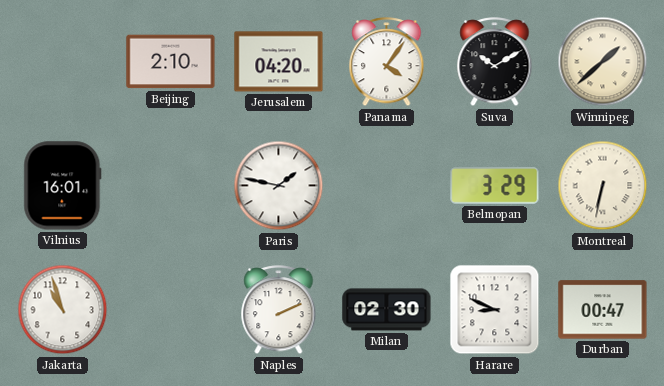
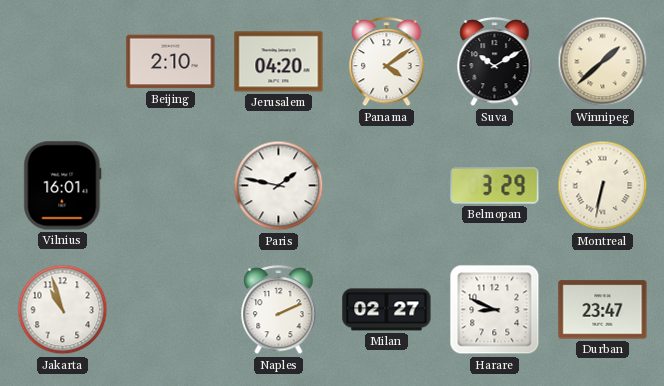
Panama: 4:06 -> 4:09 (387, 62)
Milan: 02:30 -> 02:27 (387, 310)
Durban: 00:47 -> 23:47 (603, 310)
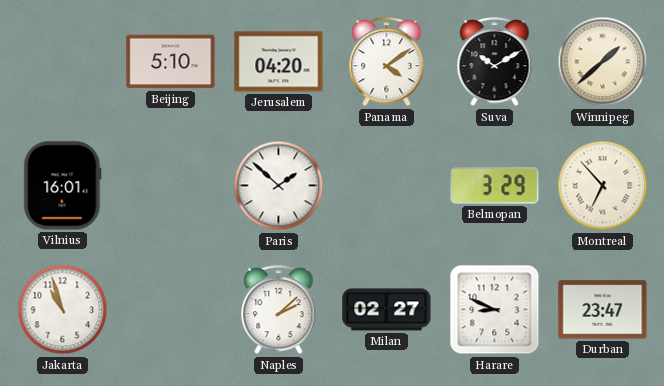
Beijing: 2:10 -> 5:10 (171, 62)
Paris: 1:47 -> 1:52 (279, 186)
Montreal: 6:32 -> 6:53 (603, 186)
Naples: 2:11 -> 2:08 (279, 310)
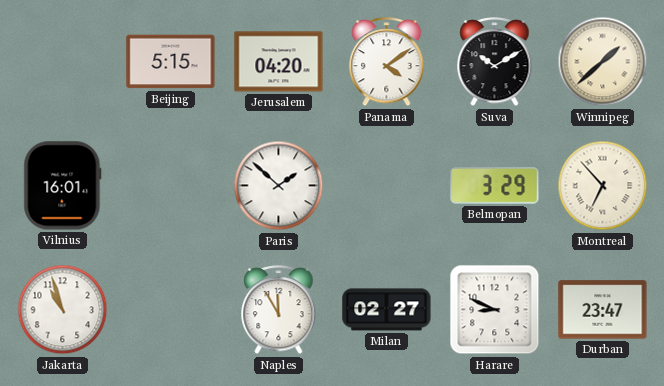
Beijing: 5:10 -> 5:15 (171, 62)
Naples: 2:08 -> 11:55 (279, 310)
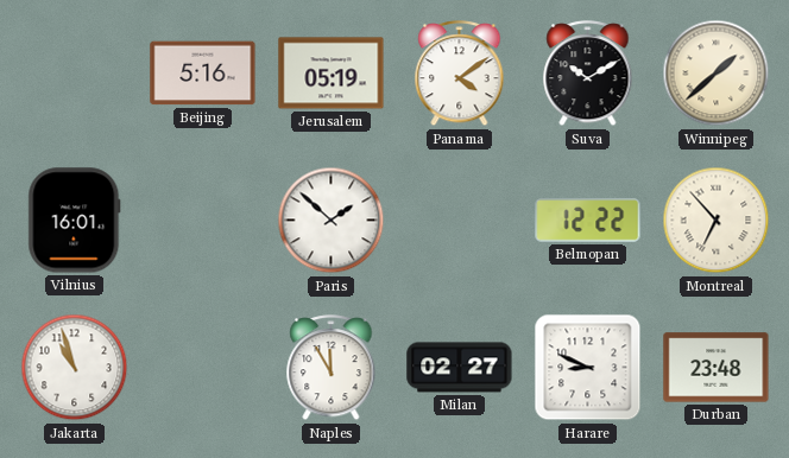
Beijing: 5:15 -> 5:16 (203, 74)
Jerusalem: 04:20 -> 05:19 (332, 74)
Belmopan: 3:29 -> 12:22 (588, 221)
Durban: 23:47 -> 23:48 (717, 368)
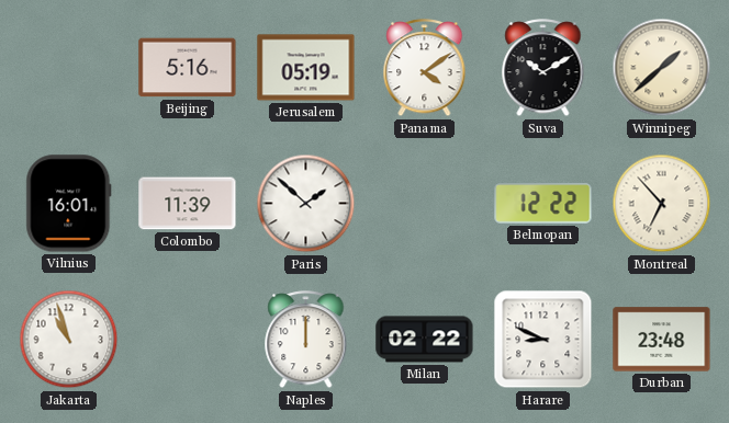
Colombo: none -> 11:39 (188, 204)
Naples: 11:55 -> 12:00 (306, 340)
Milan: 02:27 -> 02:22 (425, 340)
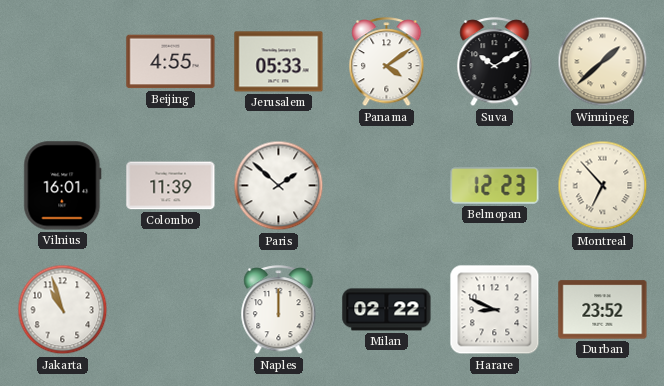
Beijing: 5:16 -> 4:55 (171, 62)
Jerusalem: 05:19 -> 05:33 (279, 62)
Belmopan: 12:22 -> 12:23 (495, 186)
Durban: 23:48 -> 23:52 (603, 310)
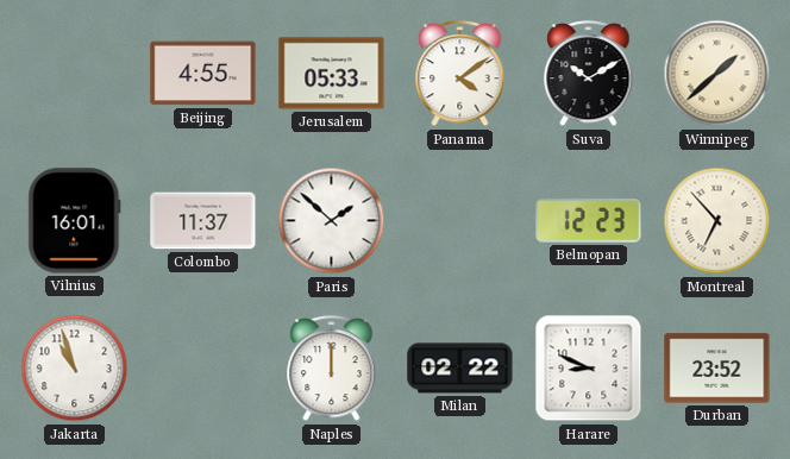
Colombo: 11:39 -> 11:37 (203, 221)
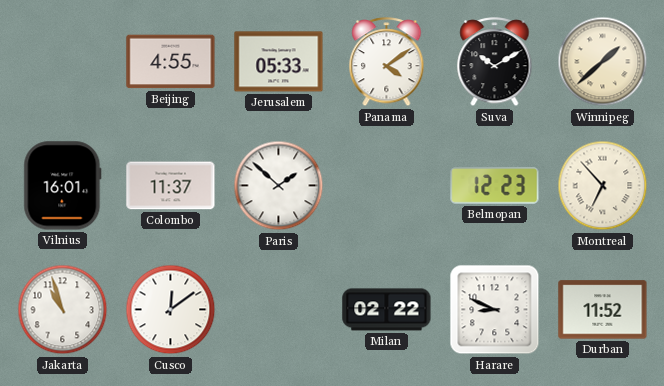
Cusco: none -> 12:09 (171, 310)
Naples: 12:00 -> none (332, 369)
Durban: 23:52 -> 11:52 (603, 310)
